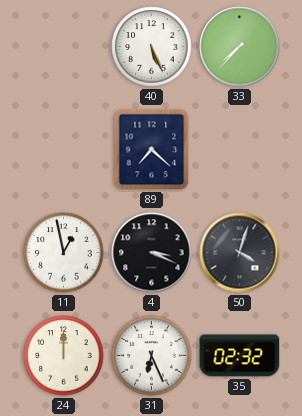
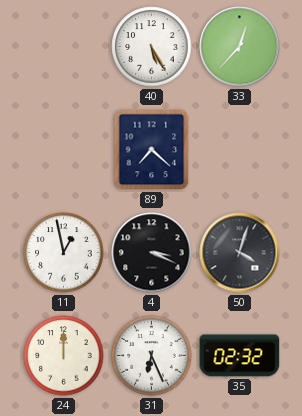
40: 5:26 -> 5:25 (152, 47)
33: 7:37 -> 12:37 (240, 47)
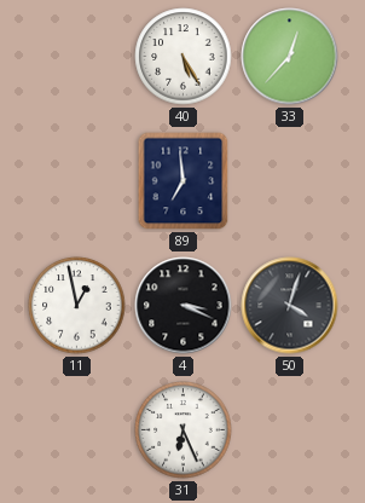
89: 7:22 -> 6:59 (184, 181)
24: 12:00 -> none (64, 356)
35: 02:32 -> none (240, 356)
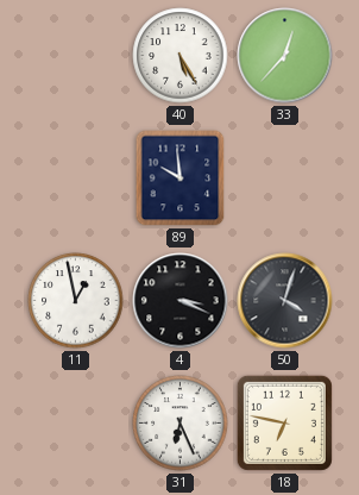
89: 6:59 -> 9:59 (181, 178)
18: none -> 6:47 (284, 422)
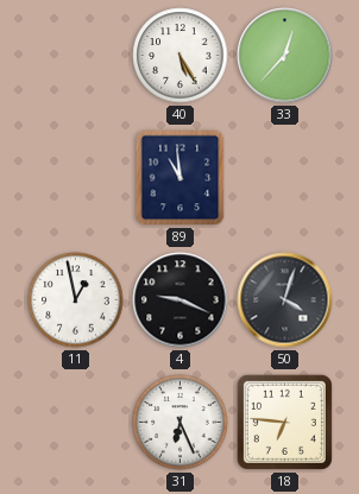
89: 9:59 -> 10:59 (181, 178)
4: 3:19 -> 9:19 (181, 300)
18: 6:47 -> 6:46 (284, 422)
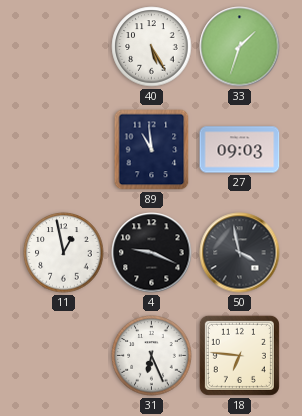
33: 12:37 -> 1:33 (240, 47)
27: none -> 09:03 (240, 150)
50: 4:03 -> 3:58 (240, 253)
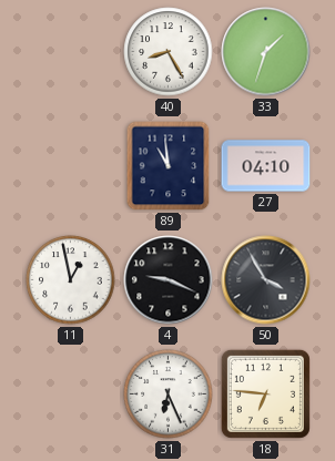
40: 5:25 -> 8:25 (169, 52)
27: 09:03 -> 04:10 (266, 166)
50: 3:58 -> 3:55 (266, 280)
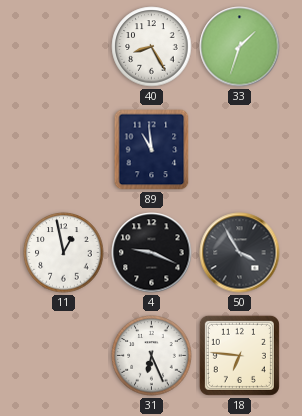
27: 04:10 -> none (266, 166)
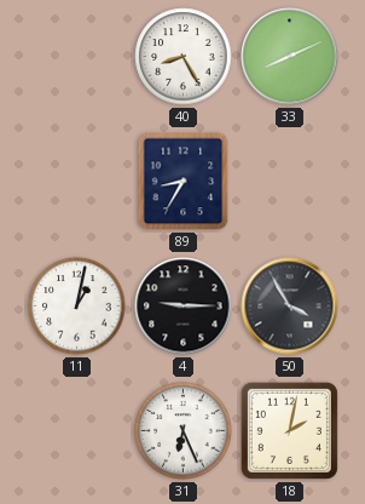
33: 1:33 -> 8:11 (290, 57)
89: 10:59 -> 8:35 (184, 182)
11: 12:58 -> 1:02 (77, 307)
4: 9:19 -> 9:15 (184, 307)
18: 6:46 -> 2:02 (289, 430)
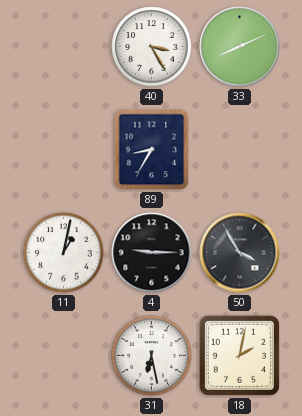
40: 8:25 -> 3:25 (152, 47)
31: 6:26 -> 6:28 (152, 356)
